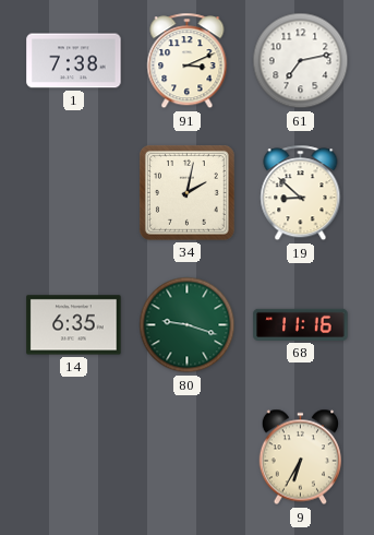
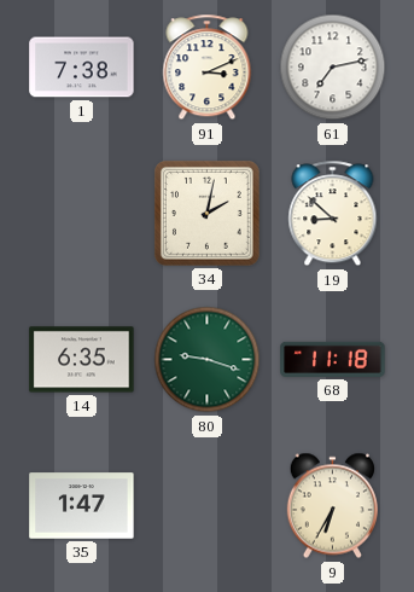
68: 11:16 -> 11:18 (333, 359)
35: none -> 1:47 (82, 506)
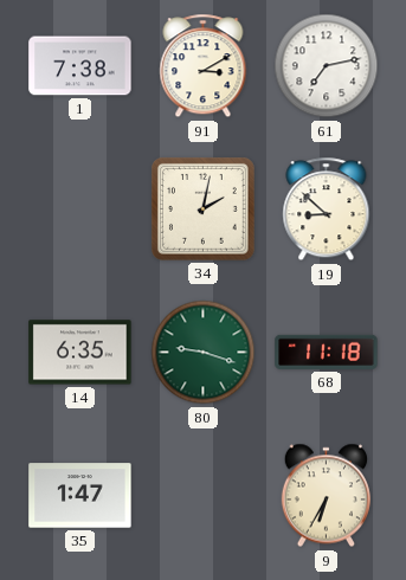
91: 3:11 -> 3:10 (204, 66)
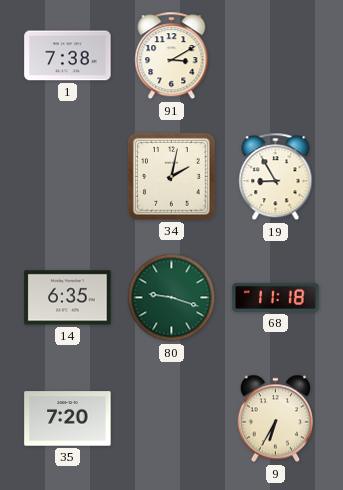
61: 7:13 -> none (327, 66)
19: 8:52 -> 8:55 (276, 177)
35: 1:47 -> 7:20 (68, 419)
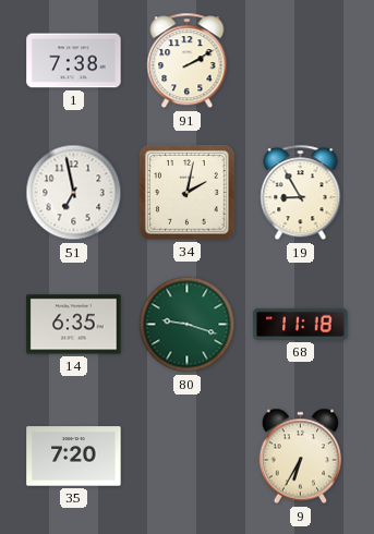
91: 3:10 -> 2:10 (188, 61)
51: none -> 6:58 (74, 193)
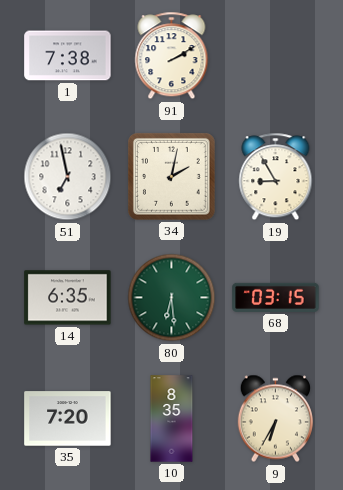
80: 9:18 -> 6:29 (172, 298)
68: 11:18 -> 03:15 (276, 297)
10: none -> 8:35 (172, 419)
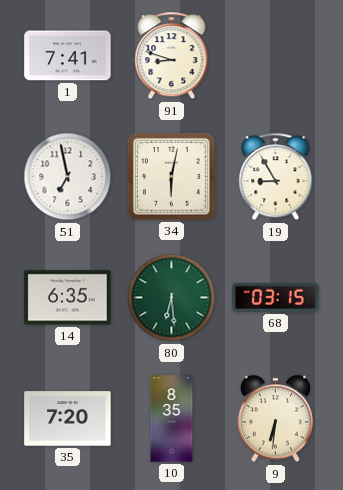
1: 7:38 -> 7:41 (68, 56)
91: 2:10 -> 8:48 (172, 56)
34: 2:02 -> 6:02 (172, 177)
9: 6:35 -> 6:31 (275, 419)
